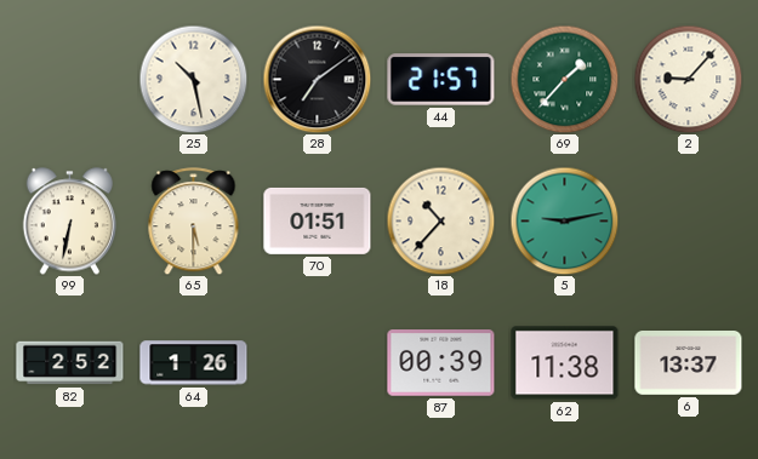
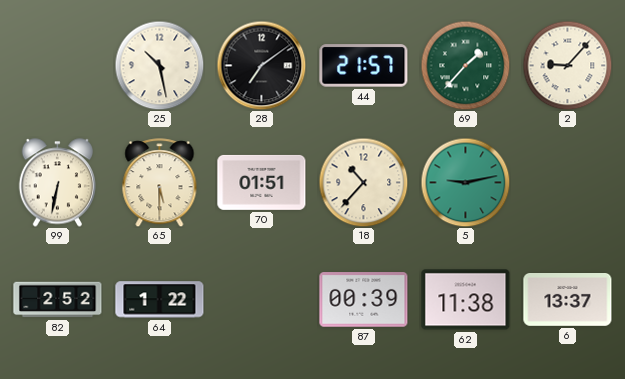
64: 1:26 -> 1:22 (160, 300)
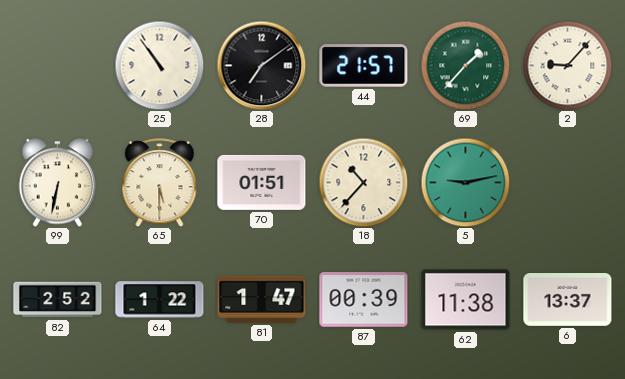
25: 10:28 -> 10:54 (159, 65)
81: none -> 1:47 (262, 299)
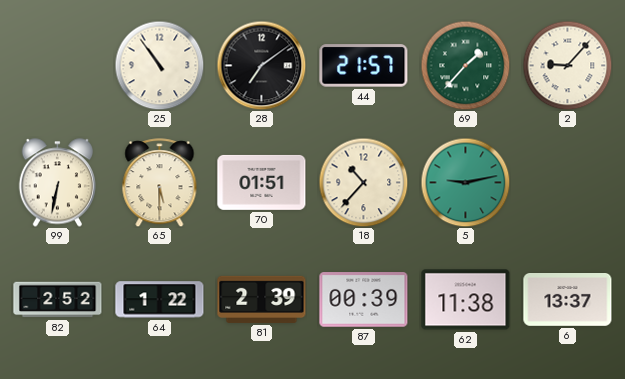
81: 1:47 -> 2:39 (262, 299)
